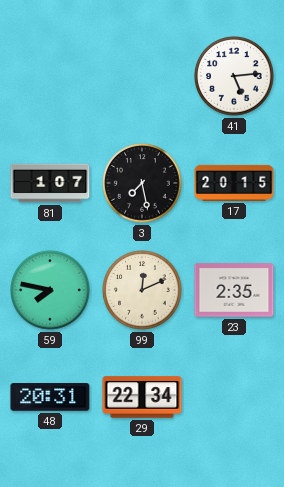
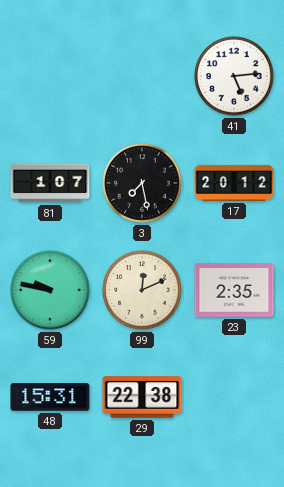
17: 20:15 -> 20:12 (234, 183)
59: 7:47 -> 9:47 (50, 290)
48: 20:31 -> 15:31 (50, 397)
29: 22:34 -> 22:38 (142, 397)
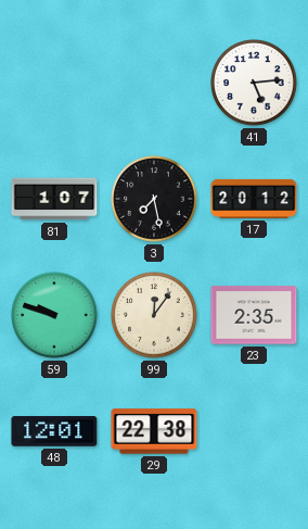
59: 9:47 -> 9:48 (54, 315)
99: 12:11 -> 12:06 (154, 315)
48: 15:31 -> 12:01 (54, 431)
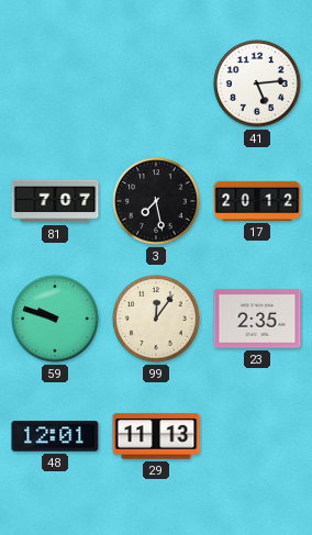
81: 1:07 -> 7:07 (55, 201)
29: 22:38 -> 11:13 (156, 436)
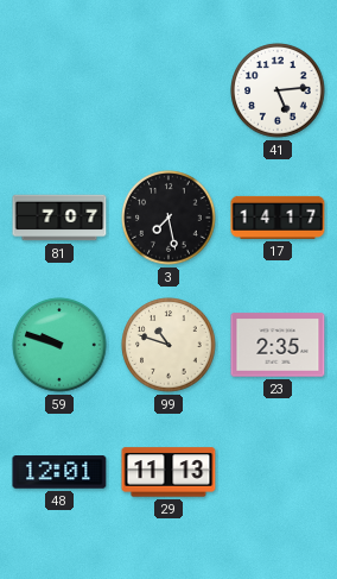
17: 20:12 -> 14:17 (278, 218)
99: 12:06 -> 10:48 (168, 345)
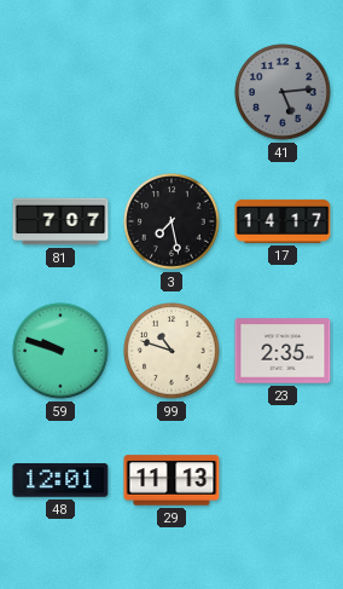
41 dial: white -> grey (283, 92)
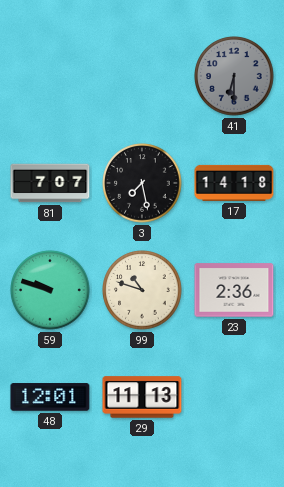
41: 5:14 -> 6:30 (234, 76)
17: 14:17 -> 14:18 (234, 183)
23: 2:35 -> 2:36 (234, 290)
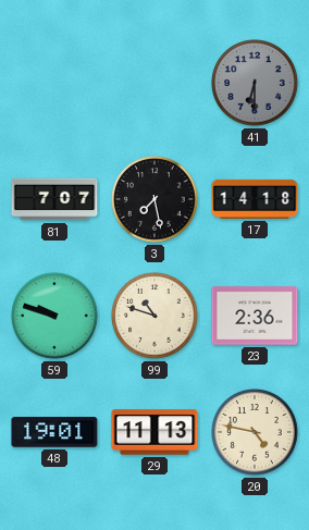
48: 12:01 -> 19:01 (54, 432)
20: none -> 4:47 (255, 432)
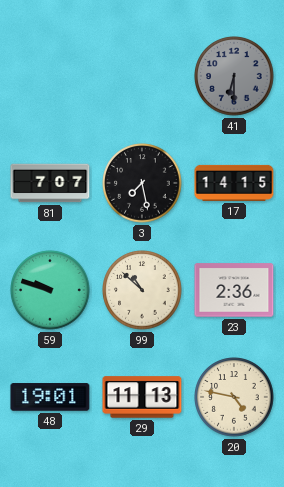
17: 14:18 -> 14:15 (234, 183)
99: 10:48 -> 10:52 (142, 290)
